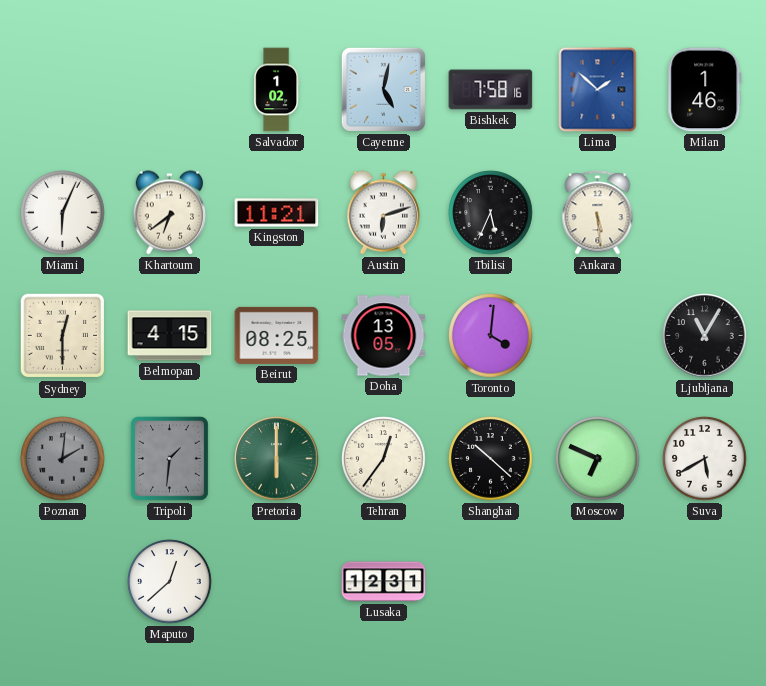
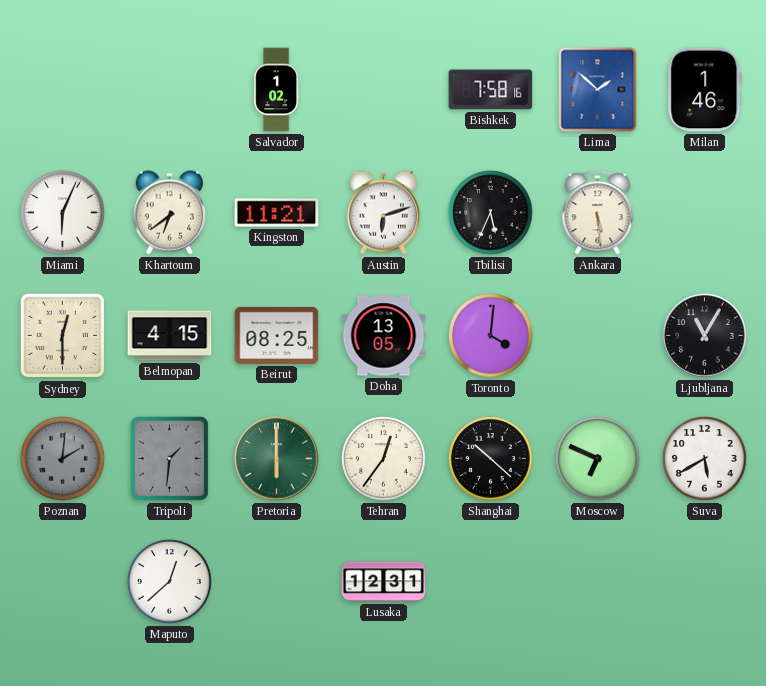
Cayenne: 5:02 -> none (383, 89)
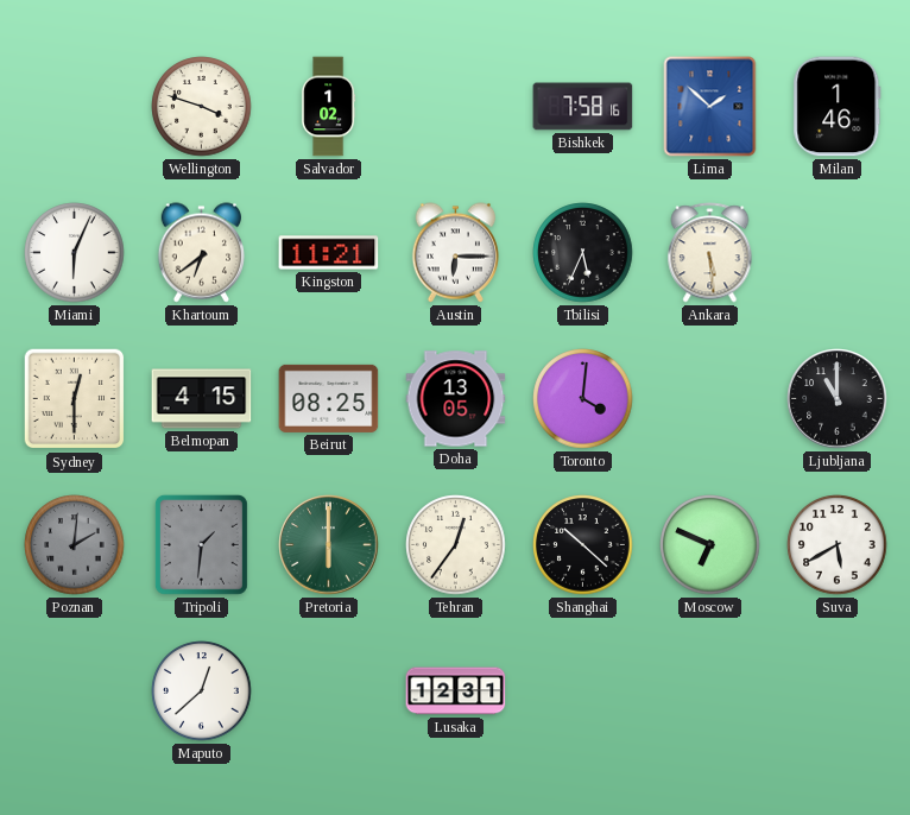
Wellington: none -> 3:48 (202, 107)
Austin: 6:12 -> 6:15 (456, 253)
Ljubljana: 11:05 -> 11:00 (838, 399)
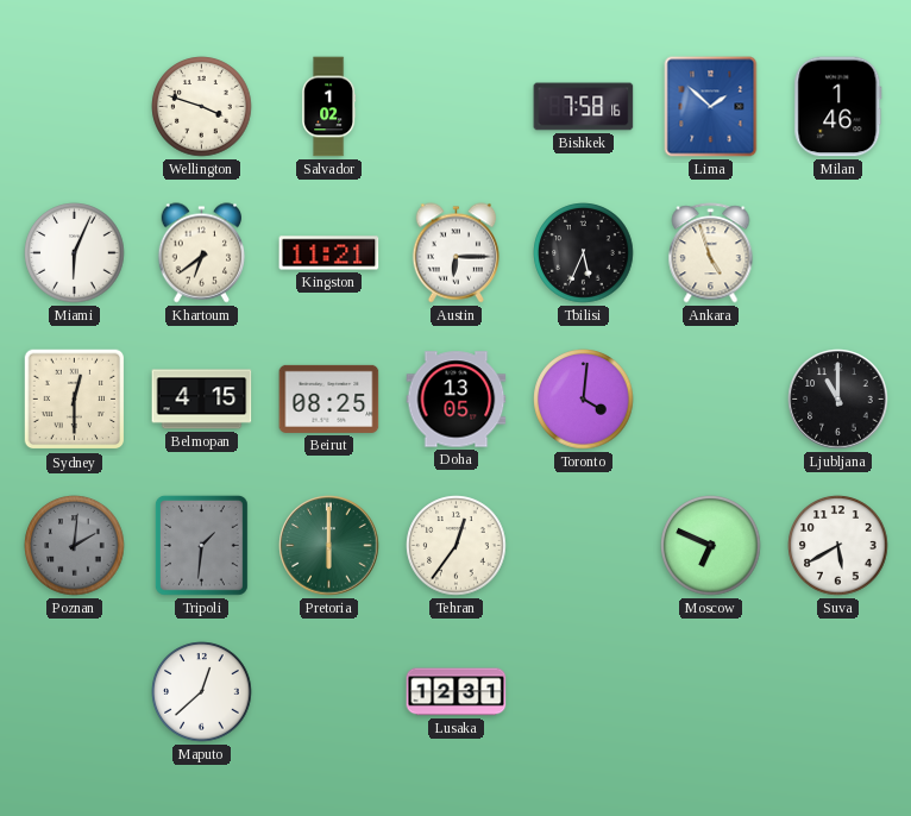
Ankara: 5:29 -> 4:57 (711, 253)
Shanghai: 10:22 -> none (583, 545)
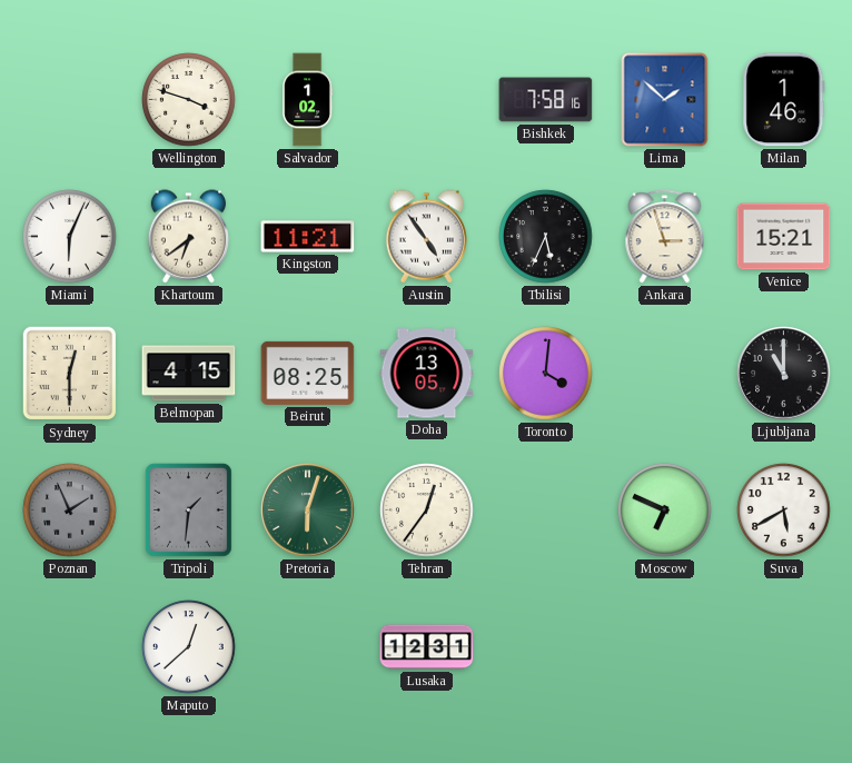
Austin: 6:15 -> 4:54 (427, 237)
Ankara: 4:57 -> 2:57 (665, 237)
Venice: none -> 15:21 (784, 237)
Poznan: 2:01 -> 1:56 (70, 511)
Pretoria: 6:00 -> 6:03 (308, 511)
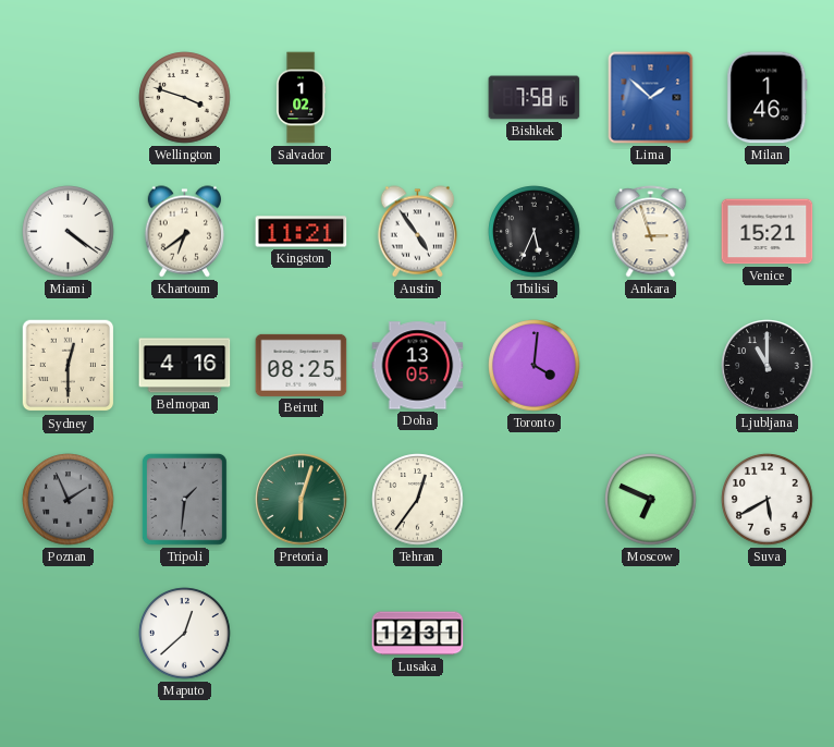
Miami: 6:04 -> 4:21 (69, 232)
Belmopan: 4:15 -> 4:16 (185, 366)
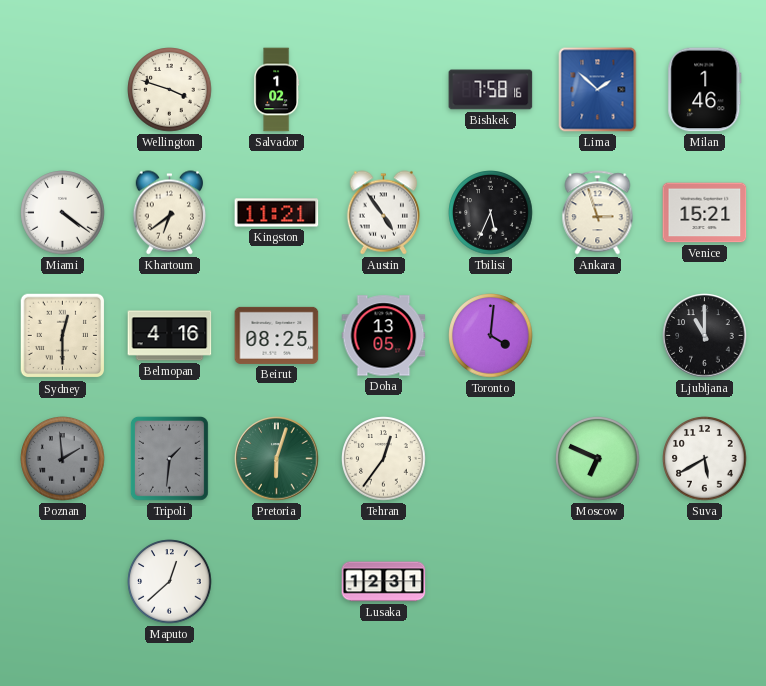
Poznan: 1:56 -> 1:59 (63, 459)
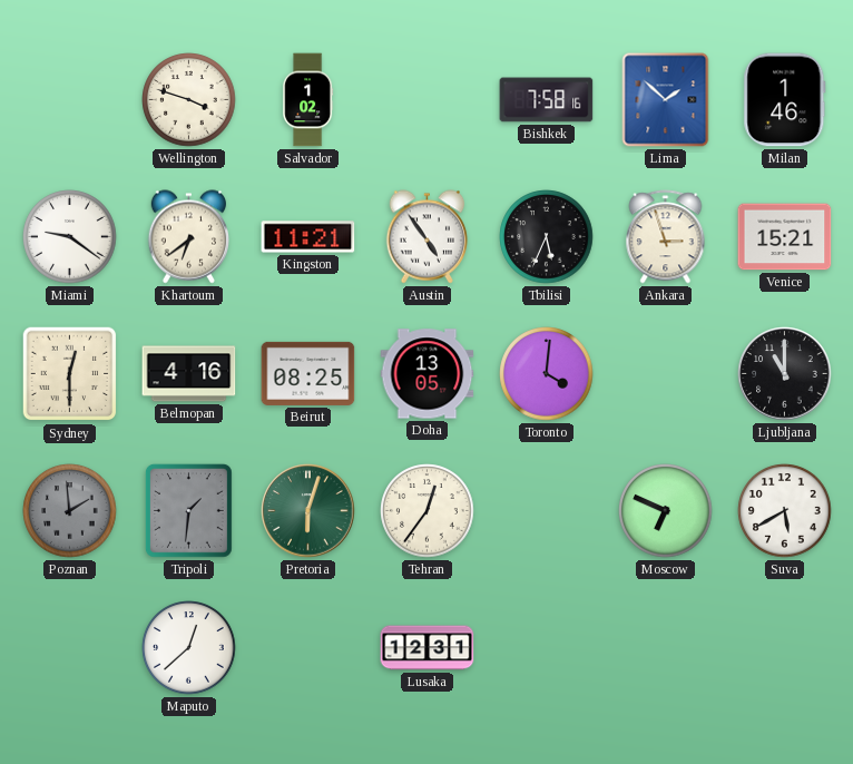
Miami: 4:21 -> 9:21 (70, 237)
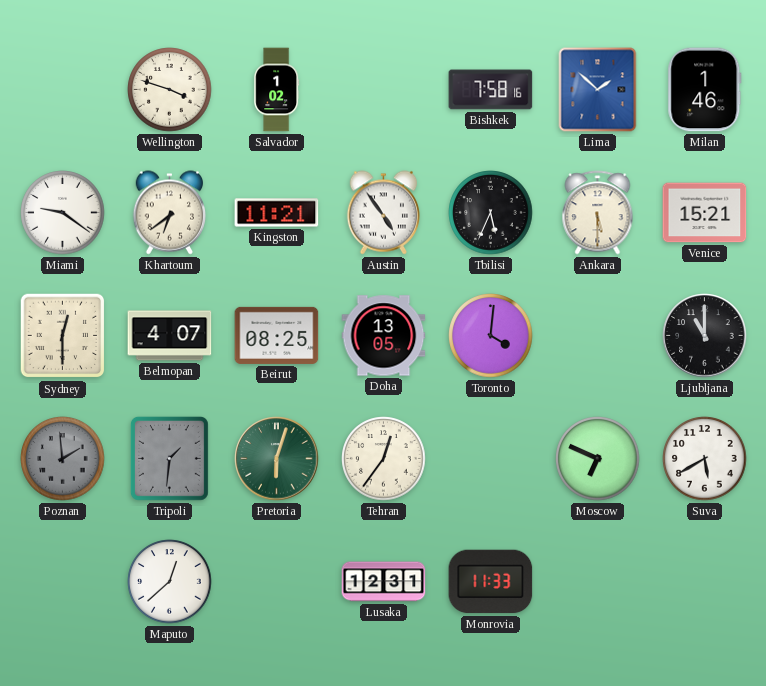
Ankara: 2:57 -> 5:30 (598, 213)
Belmopan: 4:16 -> 4:07 (170, 336)
Monrovia: none -> 11:33 (491, 582)
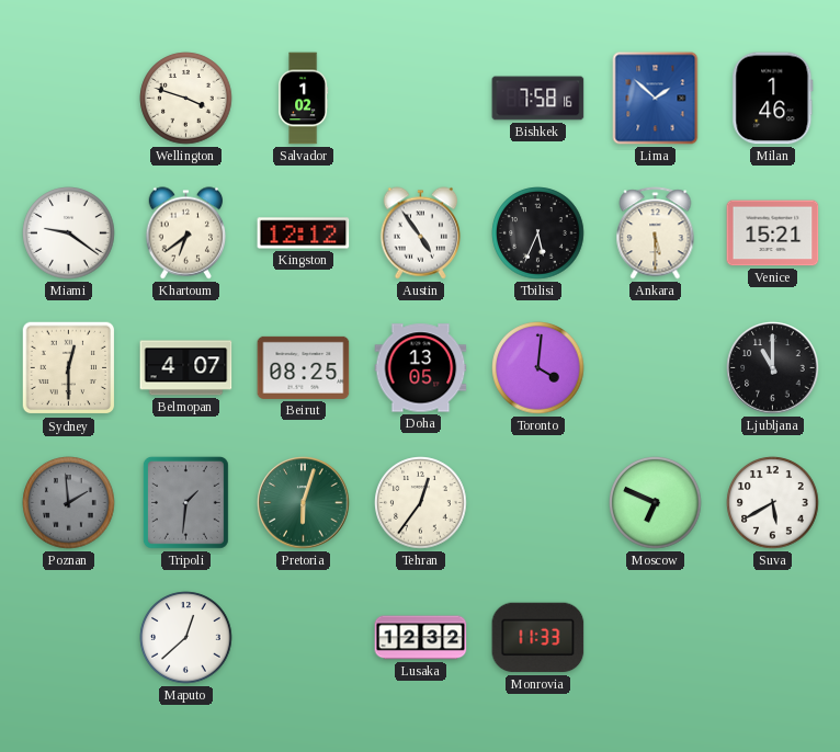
Kingston: 11:21 -> 12:12 (304, 233)
Lusaka: 12:31 -> 12:32 (421, 638)
